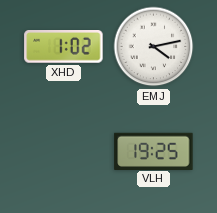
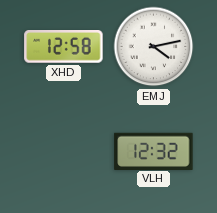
XHD: 1:02 -> 12:58 (64, 47)
VLH: 19:25 -> 12:32 (154, 151)
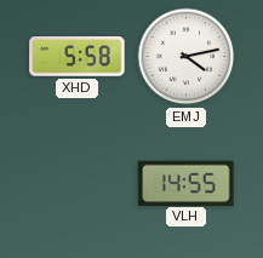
XHD: 12:58 -> 5:58 (78, 57)
VLH: 12:32 -> 14:55 (187, 183)
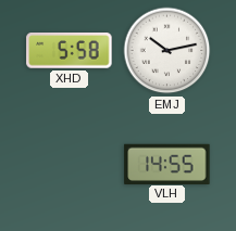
EMJ: 4:13 -> 10:13 (167, 51)
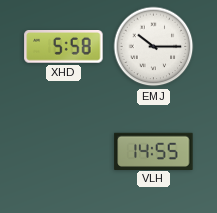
EMJ: 10:13 -> 10:15 (154, 47)
